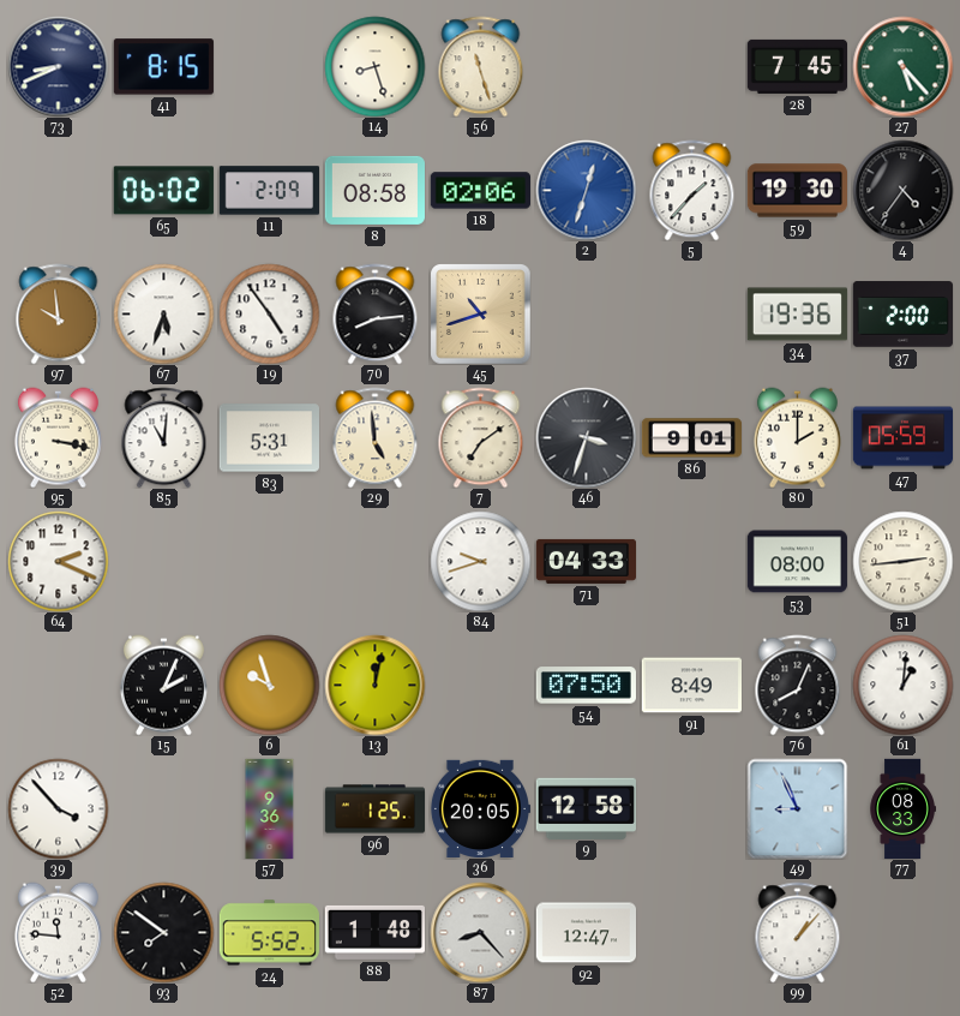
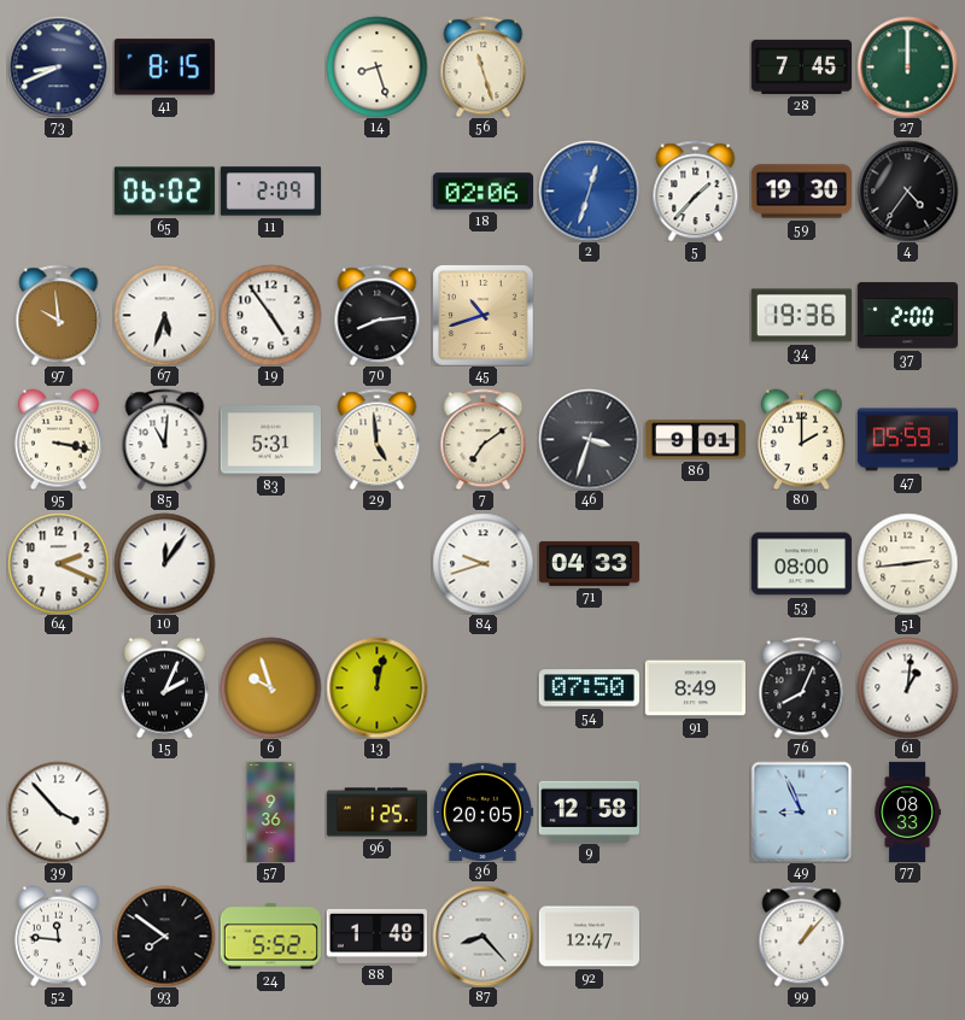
27: 5:23 -> 12:00 (907, 66)
8: 08:58 -> none (374, 190)
10: none -> 12:06 (164, 563)
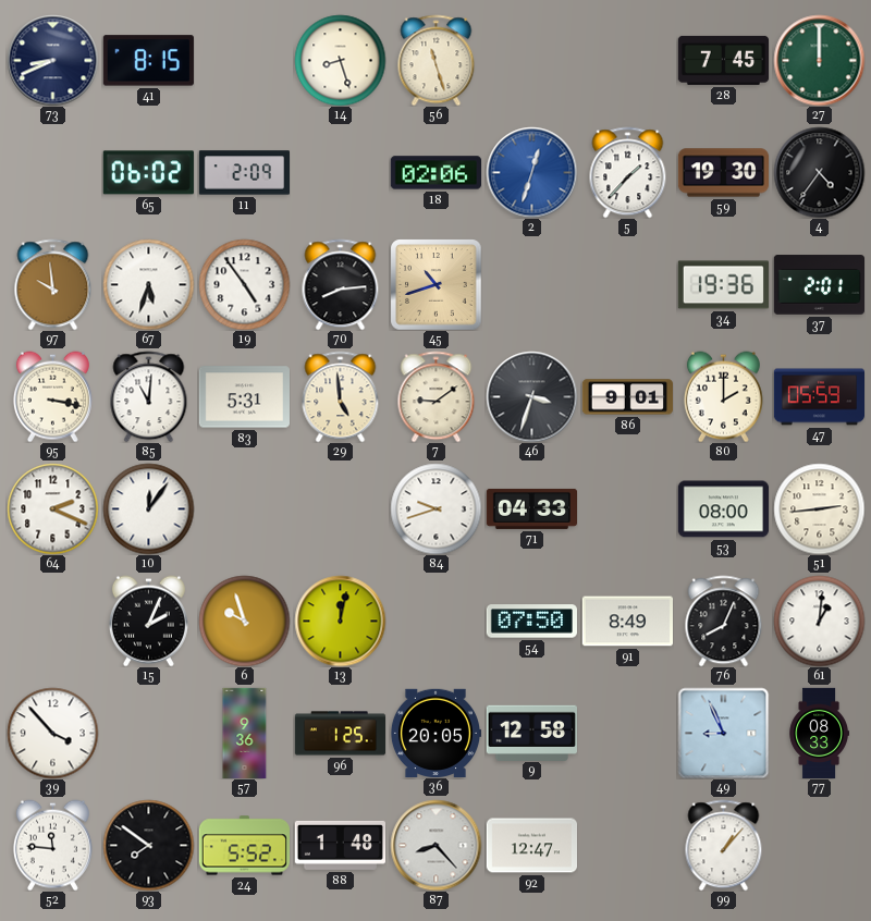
37: 2:00 -> 2:01 (819, 285)
7: 7:09 -> 9:09 (437, 396)
